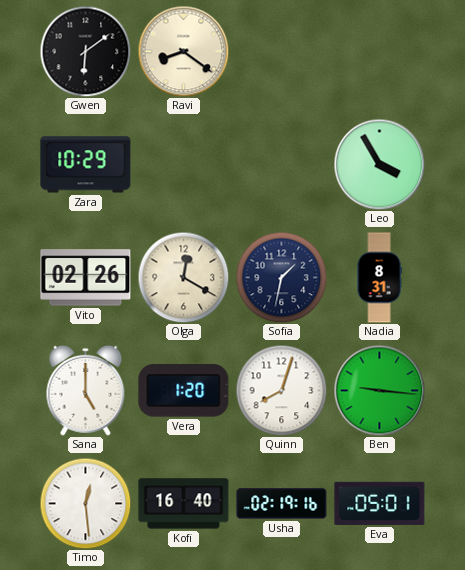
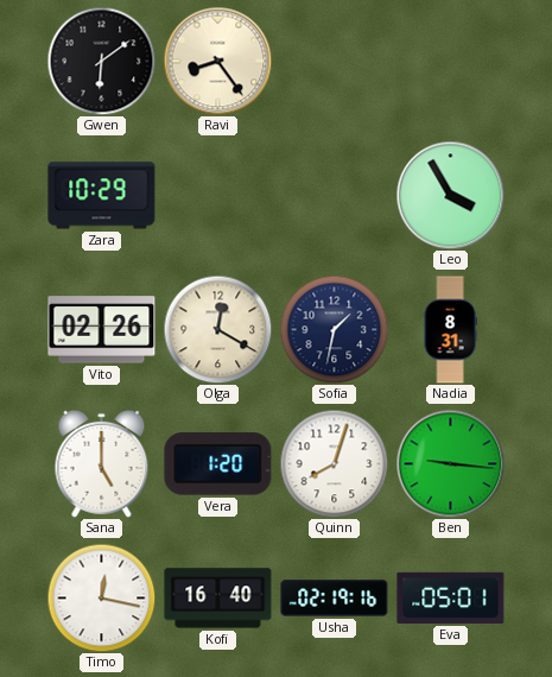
Ravi: 8:21 -> 8:24 (217, 61)
Timo: 12:29 -> 12:17 (101, 597)
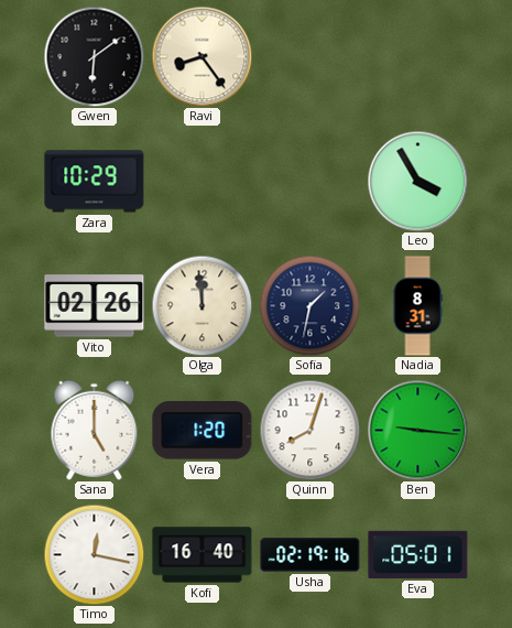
Olga: 12:20 -> 11:59 (201, 305)
